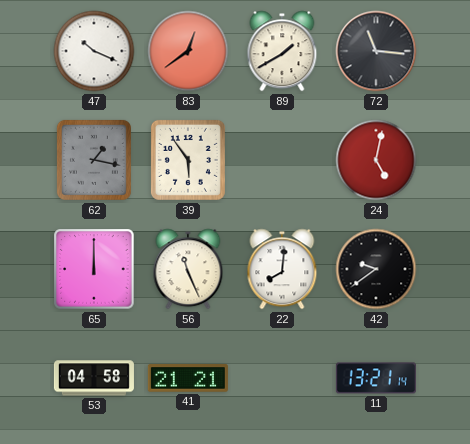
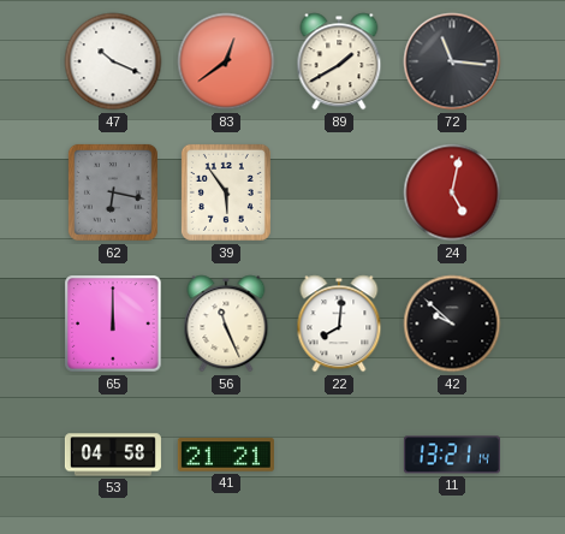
62: 1:17 -> 6:17 (113, 192)
42: 9:39 -> 9:52 (452, 324)
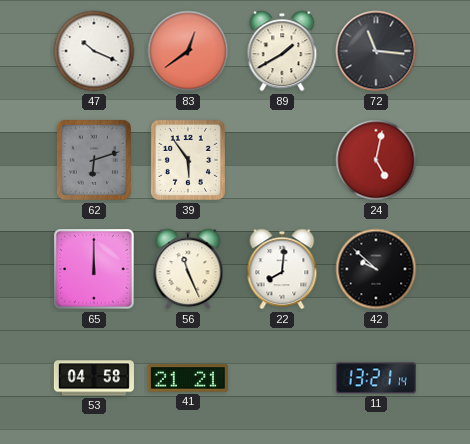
62: 6:17 -> 6:12 (94, 160)
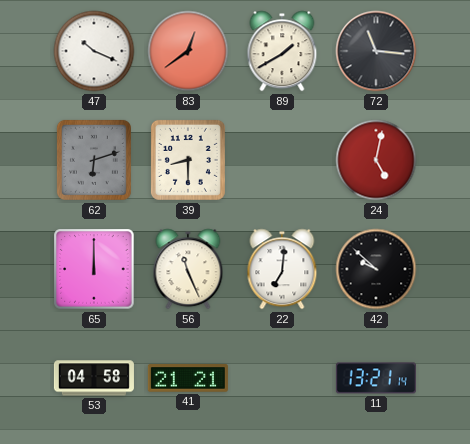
39: 5:54 -> 8:30 (188, 160)
22: 8:01 -> 7:01 (282, 269)
